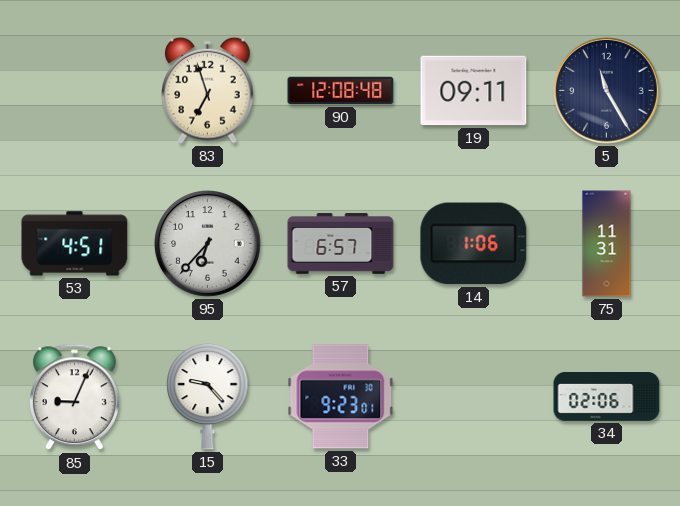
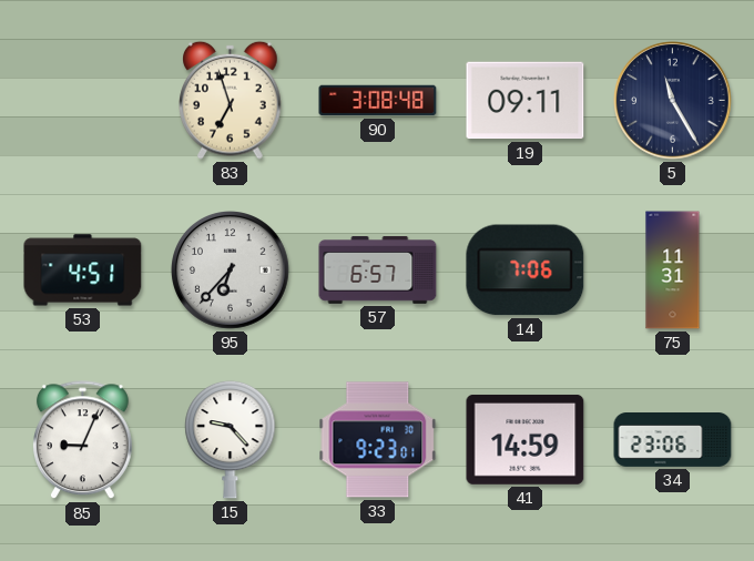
90: 12:08 -> 3:08 (378, 101)
14: 1:06 -> 7:06 (526, 271)
41: none -> 14:59 (526, 439)
34: 02:06 -> 23:06 (673, 440)
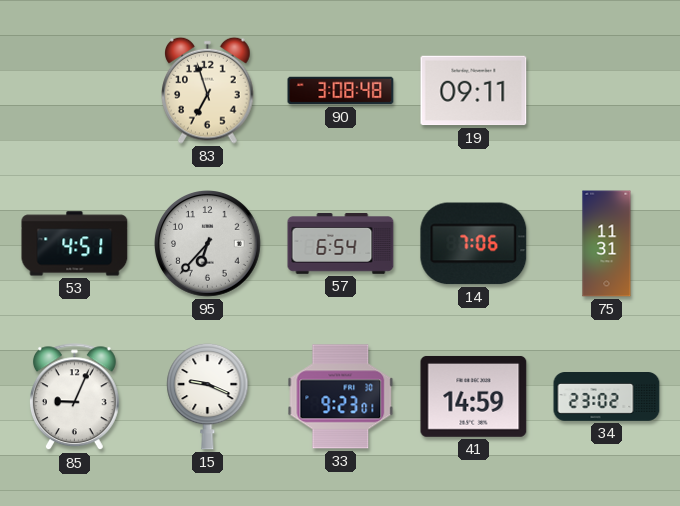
5: 11:25 -> none (673, 101)
57: 6:57 -> 6:54 (341, 244)
15: 9:23 -> 9:19 (208, 396)
34: 23:06 -> 23:02 (607, 397)
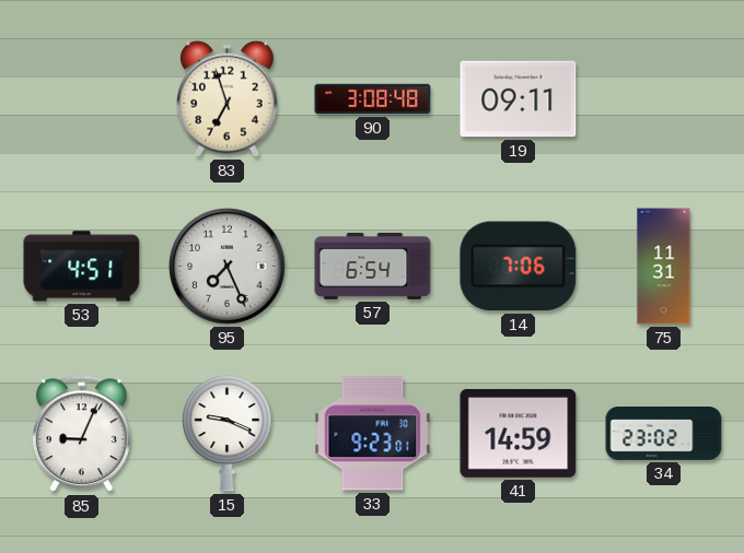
95: 6:37 -> 7:26 (228, 267)
